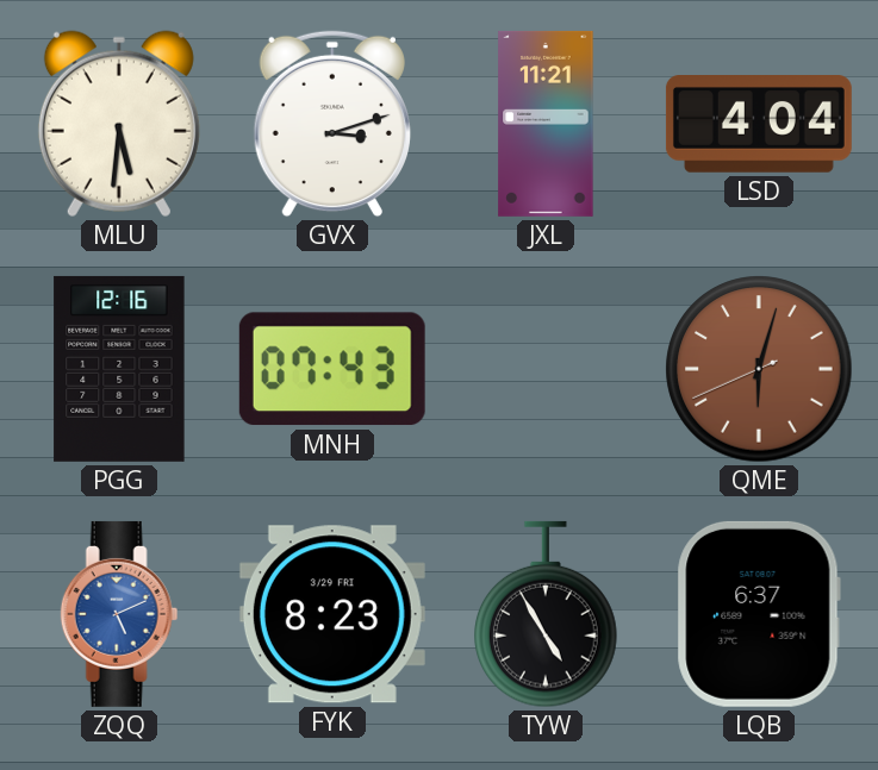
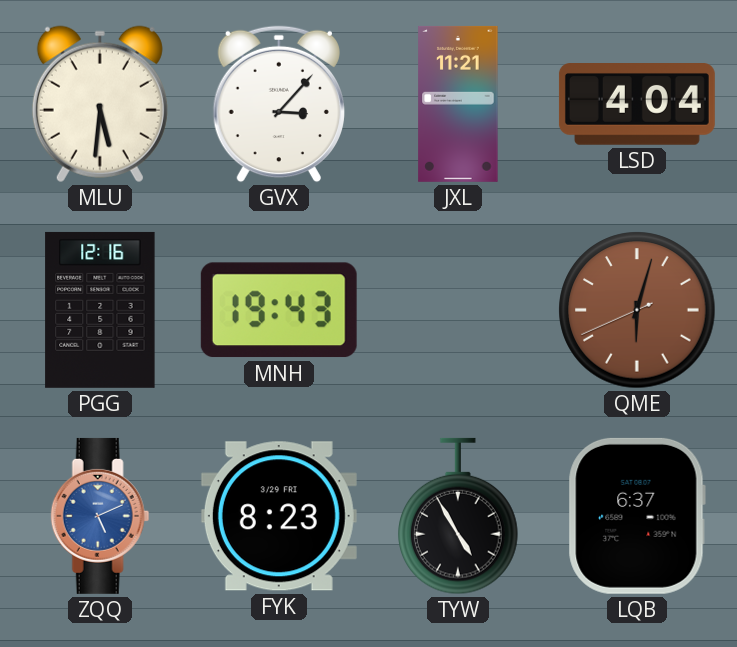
GVX: 3:12 -> 3:07 (279, 104)
MNH: 07:43 -> 19:43 (279, 310)
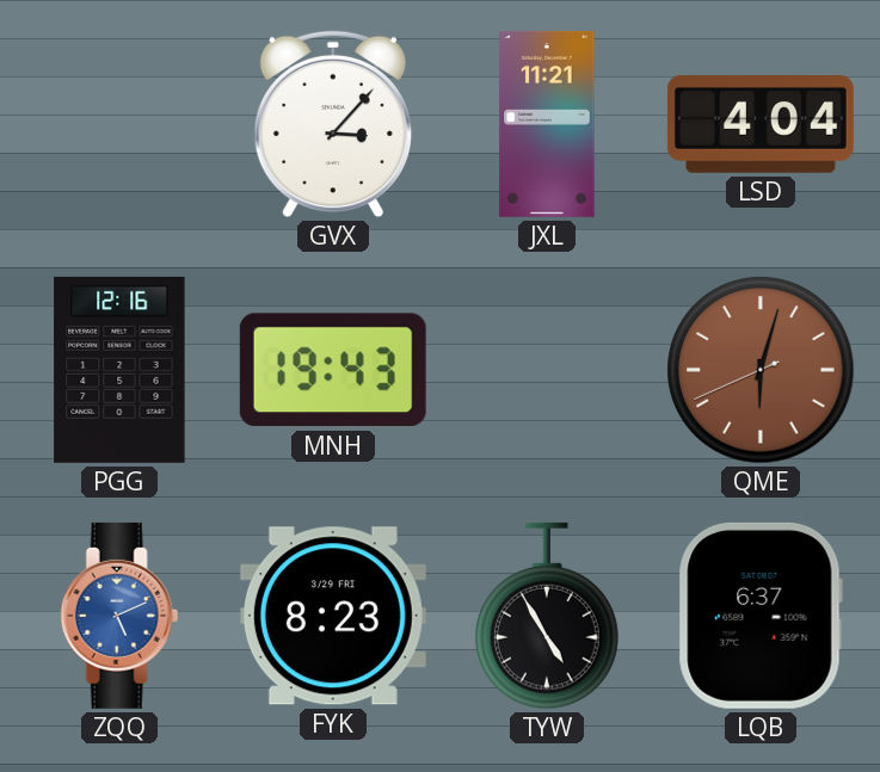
MLU: 5:31 -> none (100, 104)
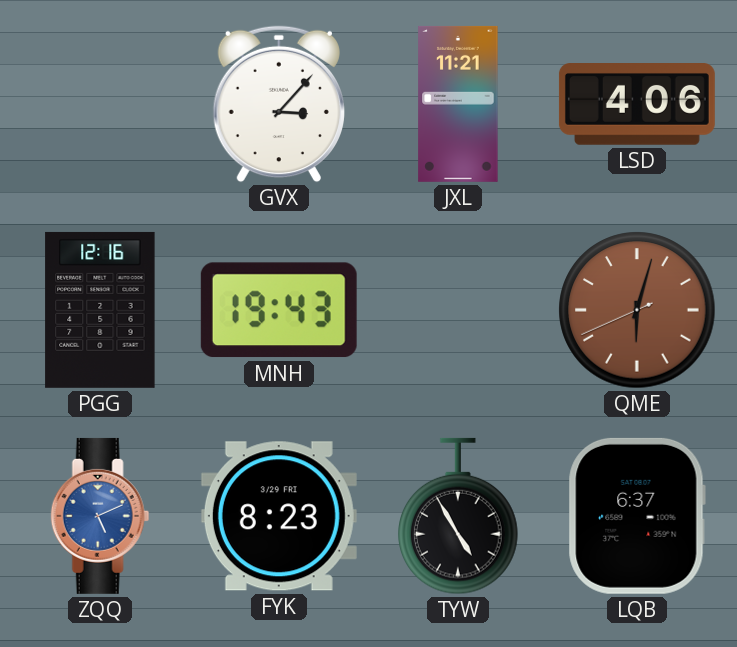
LSD: 4:04 -> 4:06 (637, 105)
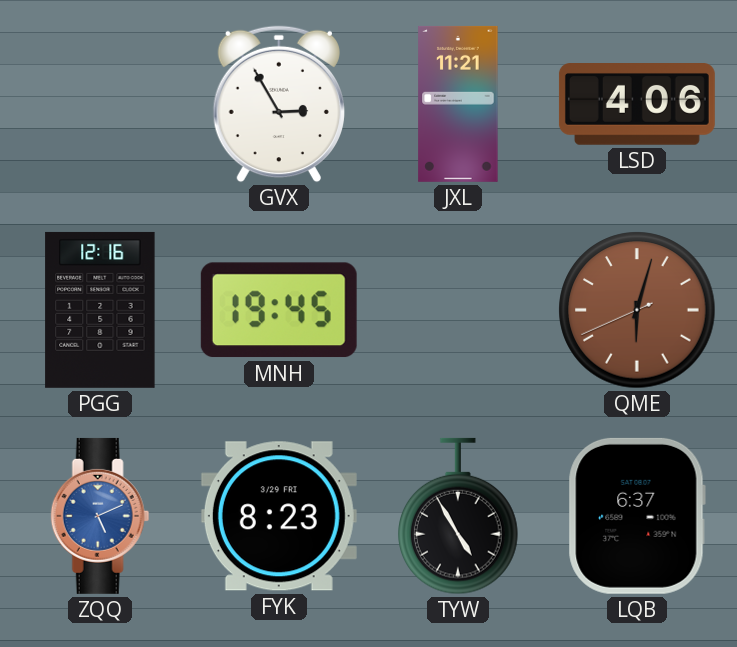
GVX: 3:07 -> 2:55 (279, 104)
MNH: 19:43 -> 19:45 (279, 310)
